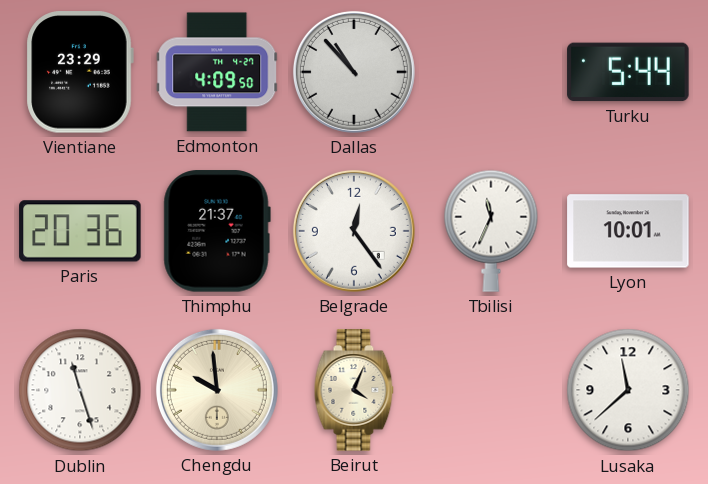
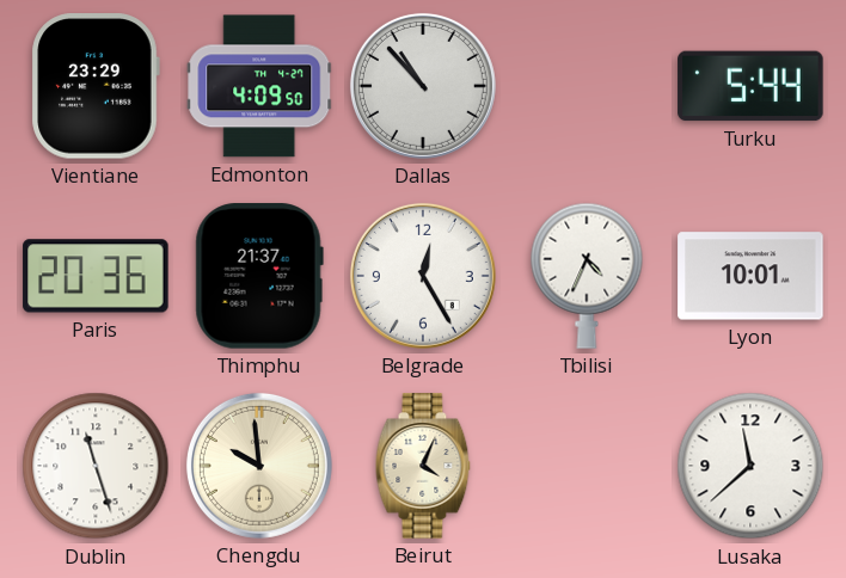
Belgrade: 12:24 -> 12:25 (423, 276)
Tbilisi: 11:34 -> 4:34 (587, 276)
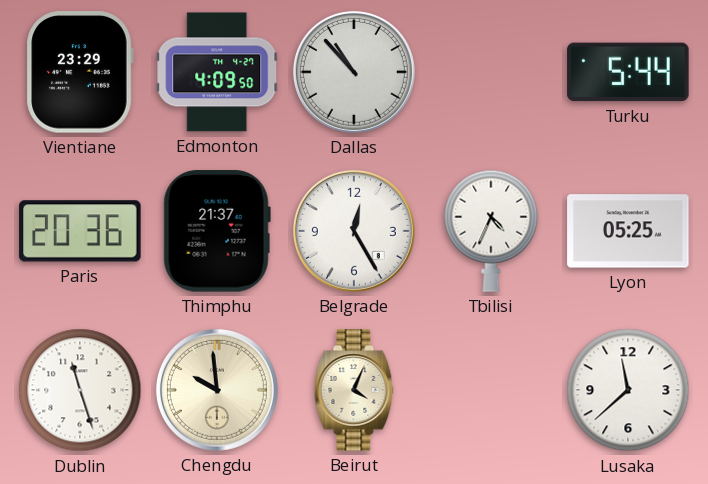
Lyon: 10:01 -> 05:25 (628, 231)
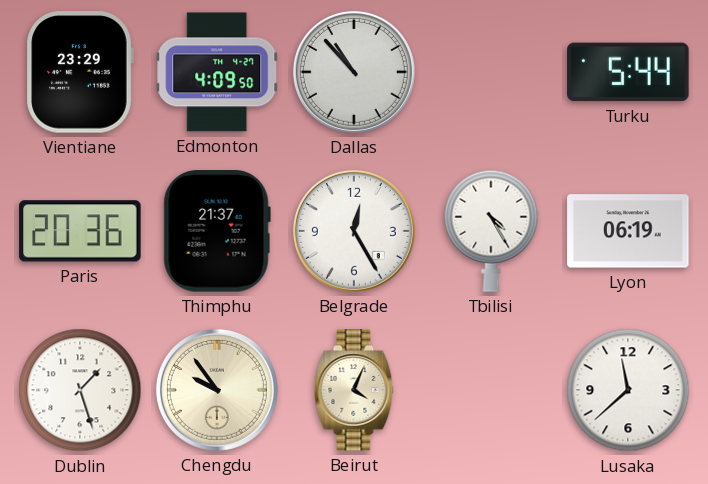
Tbilisi: 4:34 -> 4:25 (491, 231)
Lyon: 05:25 -> 06:19 (628, 231)
Dublin: 11:27 -> 1:27 (80, 390)
Chengdu: 9:59 -> 9:54 (217, 390)
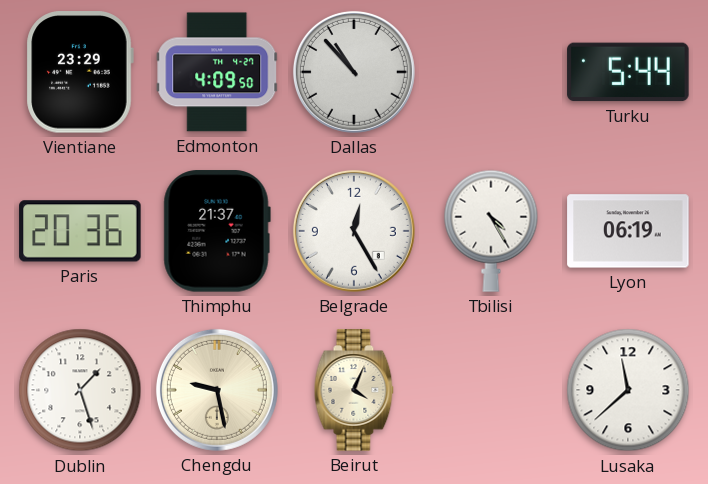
Chengdu: 9:54 -> 9:28 (217, 390)
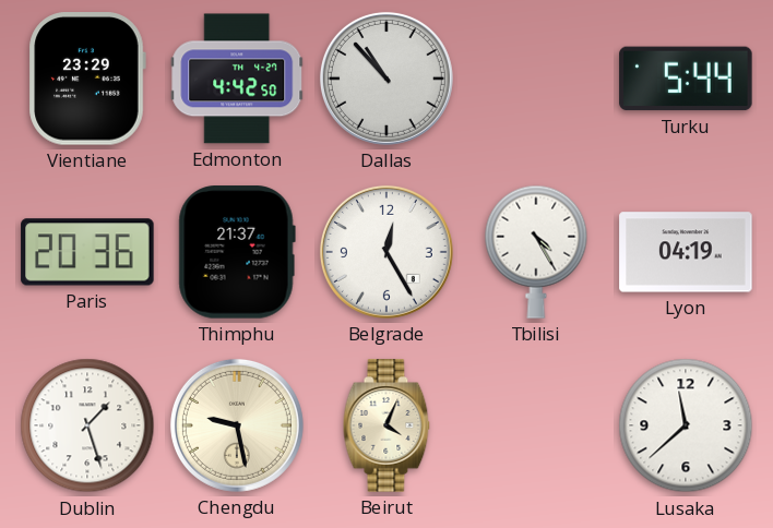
Edmonton: 4:09 -> 4:42 (237, 79)
Lyon: 06:19 -> 04:19 (686, 252)
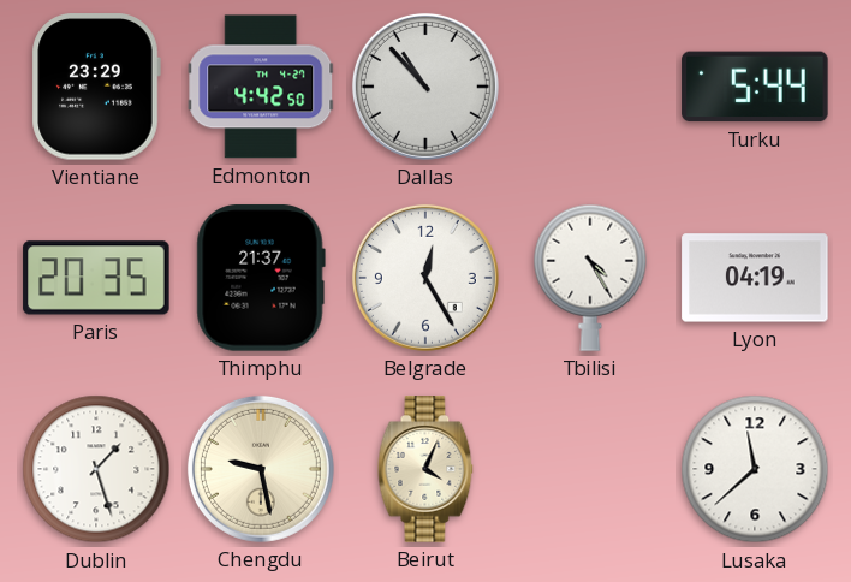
Paris: 20:36 -> 20:35 (96, 278)
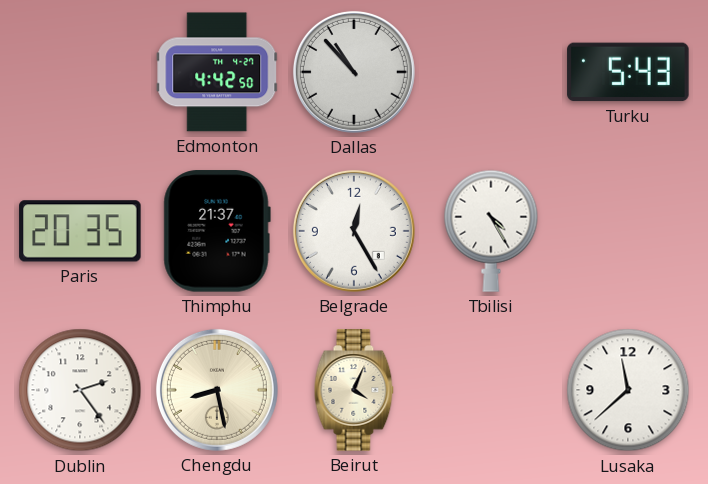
Vientiane: 23:29 -> none (96, 87)
Turku: 5:44 -> 5:43 (628, 72)
Lyon: 04:19 -> none (755, 278)
Dublin: 1:27 -> 2:24 (80, 390)
Chengdu: 9:28 -> 8:28 (217, 390)
